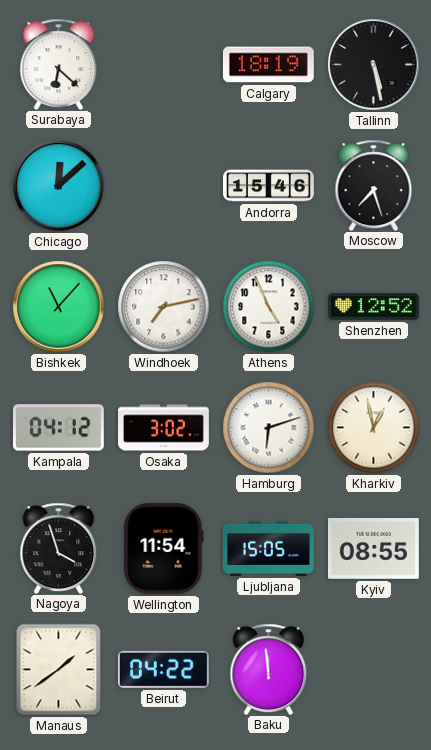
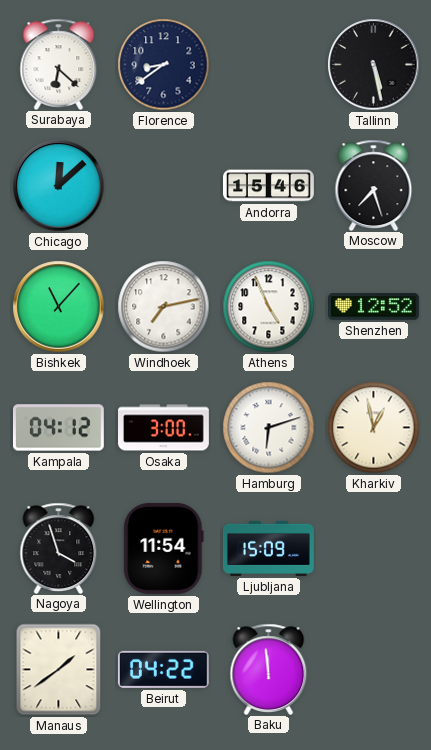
Florence: none -> 8:39 (164, 65)
Calgary: 18:19 -> none (268, 65)
Osaka: 3:02 -> 3:00 (164, 428)
Ljubljana: 15:05 -> 15:09 (268, 548)
Kyiv: 08:55 -> none (373, 549)
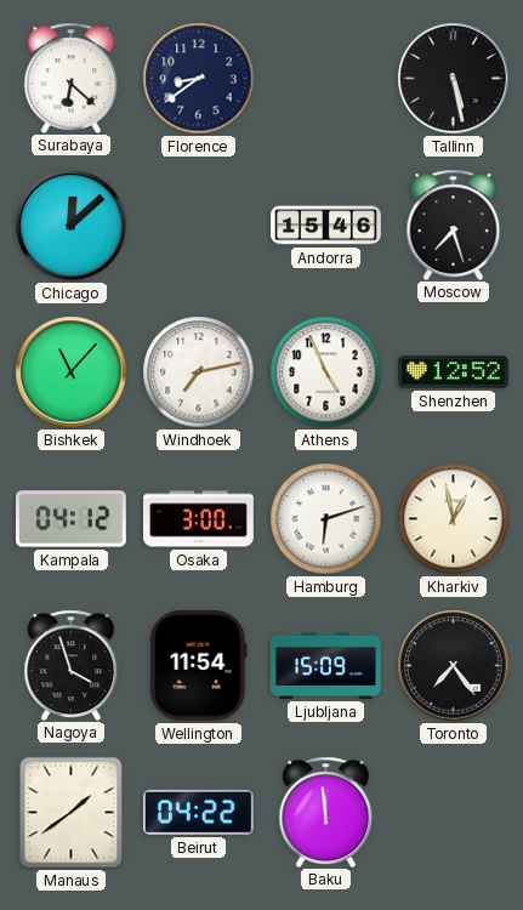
Toronto: none -> 7:24 (454, 666)
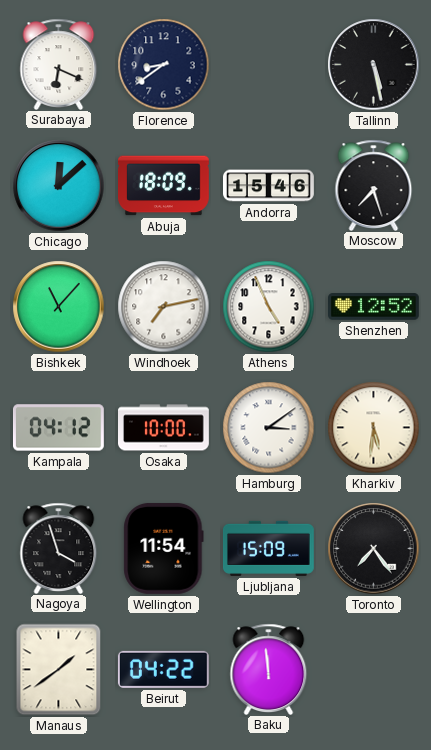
Surabaya: 6:22 -> 6:19 (59, 64)
Abuja: none -> 18:09 (164, 186)
Osaka: 3:00 -> 10:00 (164, 428)
Hamburg: 6:12 -> 3:09 (269, 428)
Kharkiv: 12:58 -> 5:31 (374, 428)
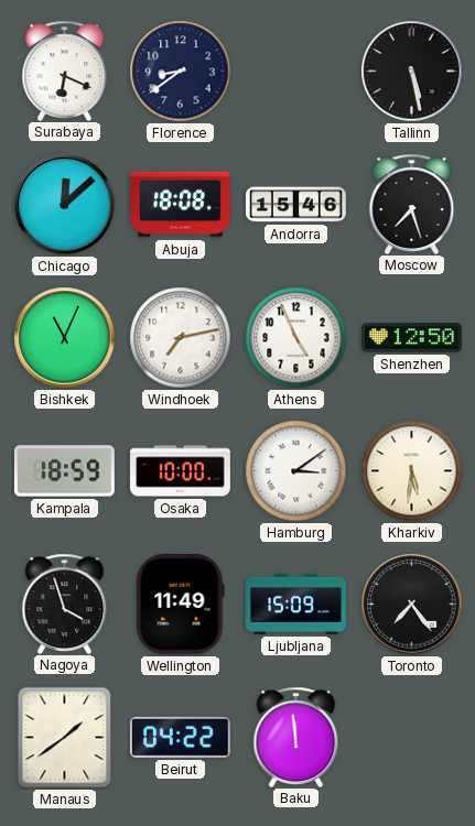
Abuja: 18:09 -> 18:08 (181, 205)
Bishkek: 11:07 -> 11:04 (65, 338)
Shenzhen: 12:52 -> 12:50 (412, 338)
Kampala: 04:12 -> 18:59 (65, 471)
Wellington: 11:54 -> 11:49 (181, 604)
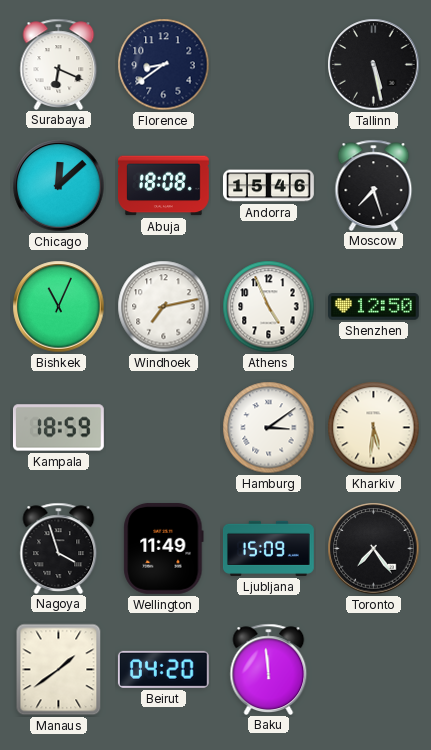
Osaka: 10:00 -> none (181, 471)
Beirut: 04:22 -> 04:20 (163, 669)
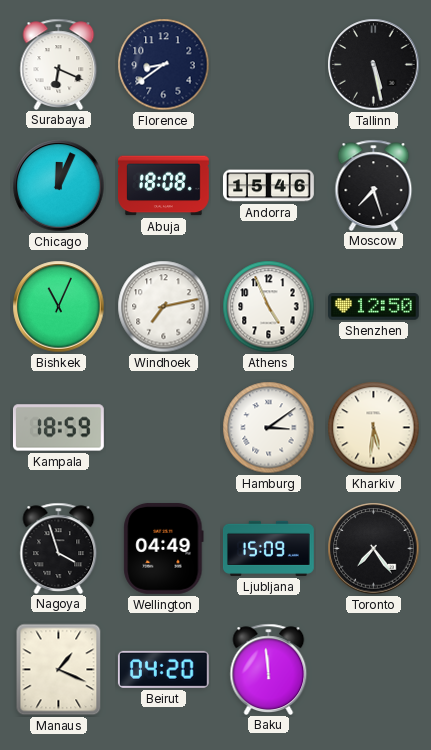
Chicago: 12:08 -> 12:04 (59, 186)
Wellington: 11:49 -> 04:49 (164, 548)
Manaus: 1:39 -> 1:19 (59, 670)
